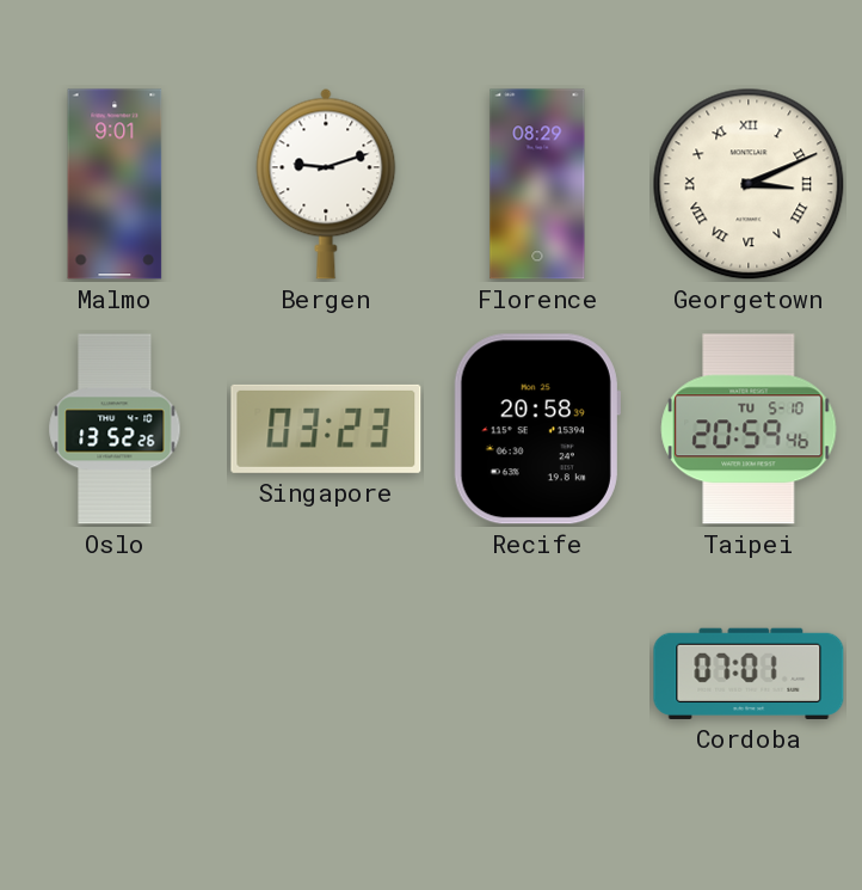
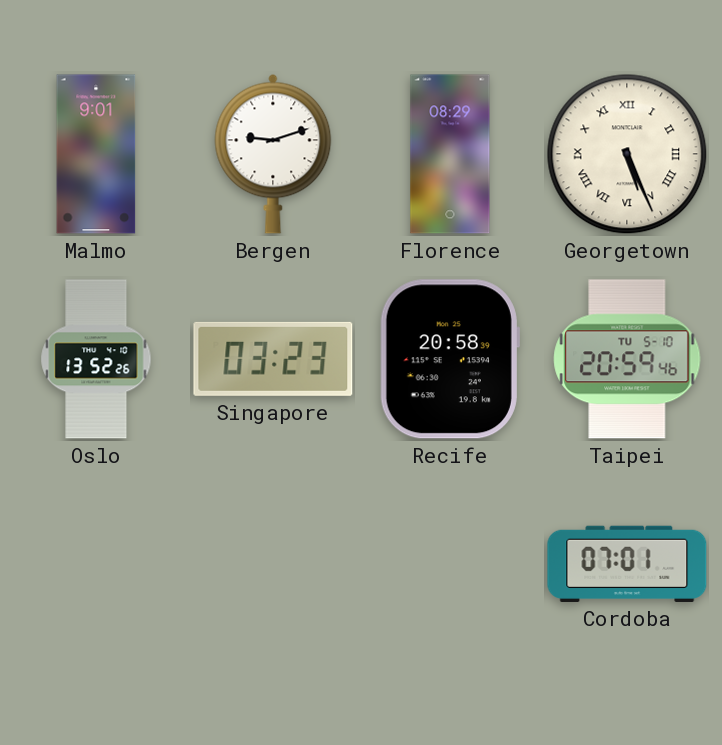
Georgetown: 3:11 -> 5:26 (627, 154)
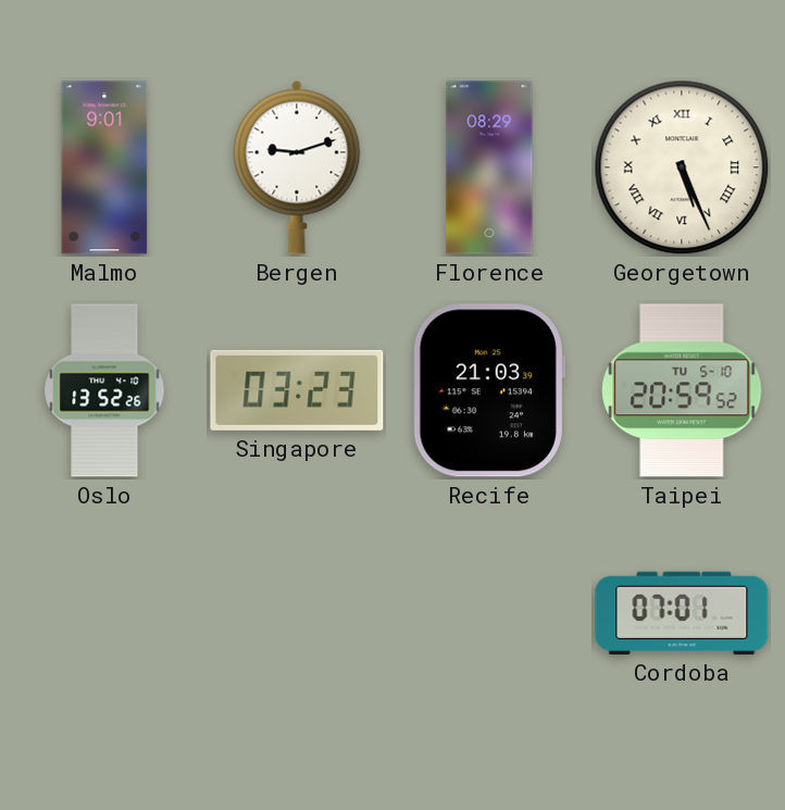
Recife: 20:58 -> 21:03 (489, 390)
Taipei: 20:59:46 -> 20:59:52 (682, 390)
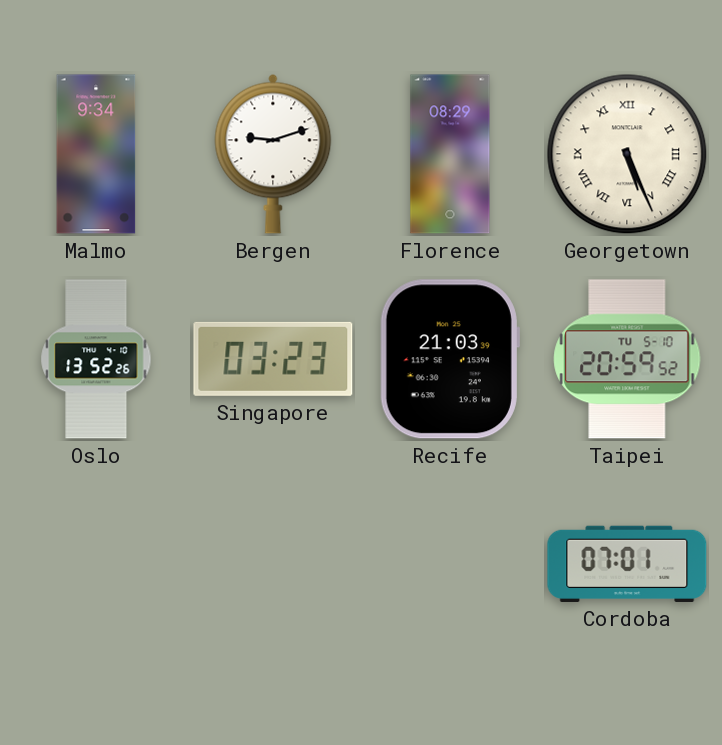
Malmo: 9:01 -> 9:34 (96, 154)
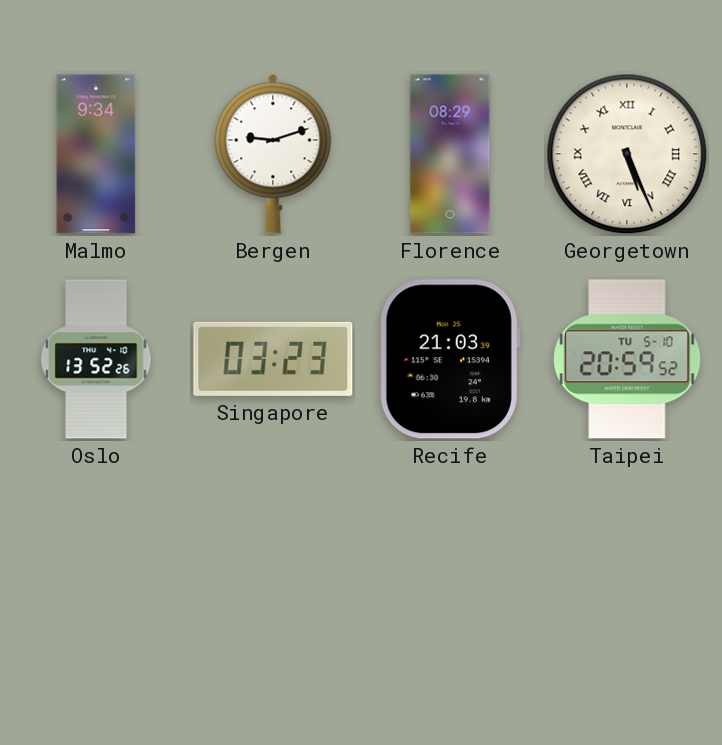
Cordoba: 07:01 -> none (627, 564)
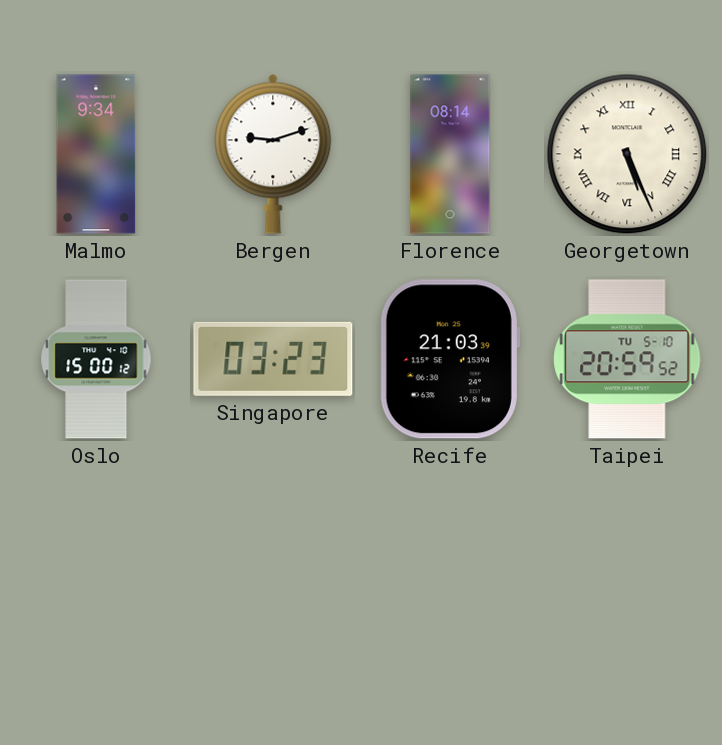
Florence: 08:29 -> 08:14 (450, 154)
Oslo: 13:52 -> 15:00 (96, 359)
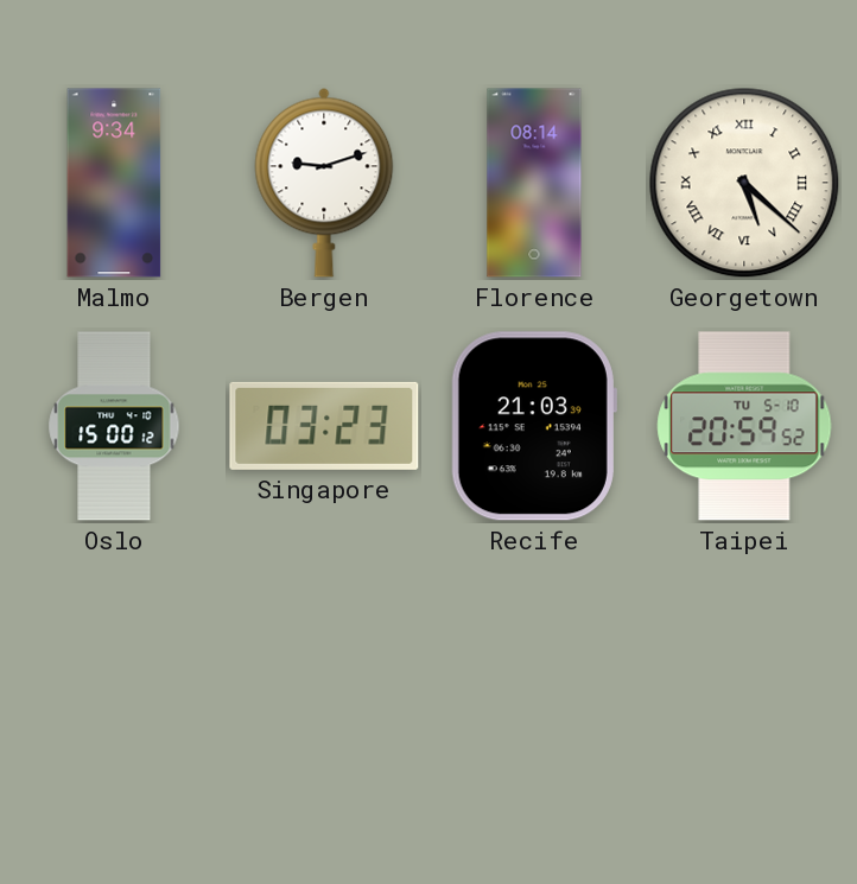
Georgetown: 5:26 -> 5:22 (744, 183)
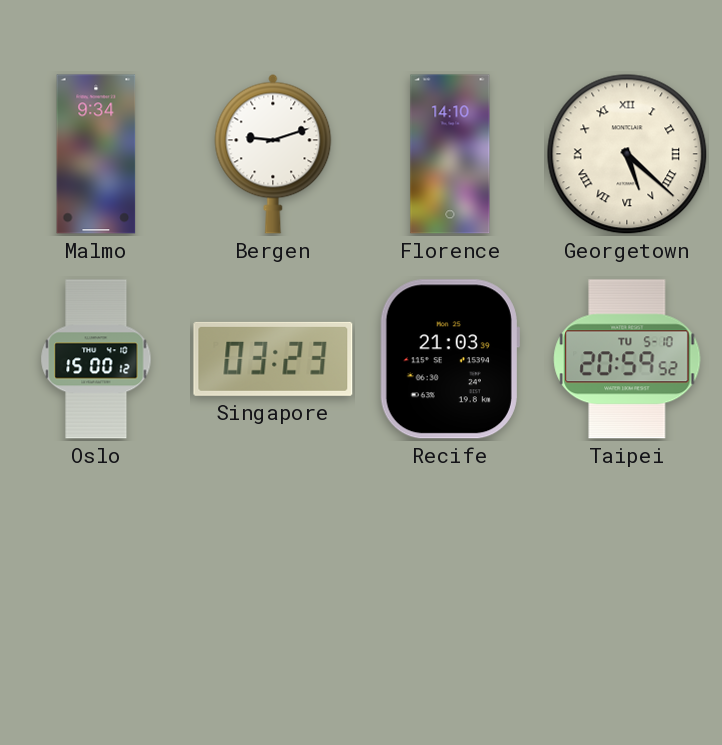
Florence: 08:14 -> 14:10 (450, 154)
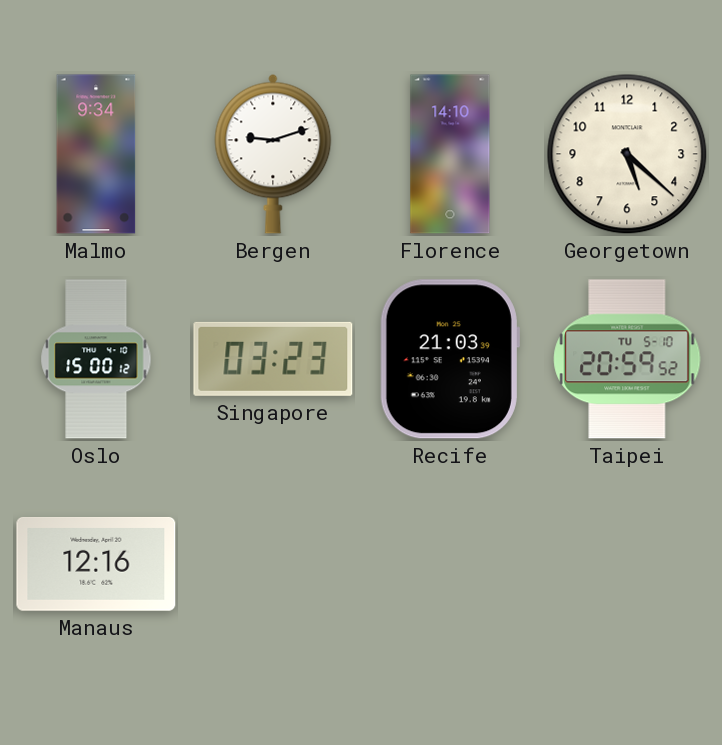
Georgetown numerals: Roman -> Arabic (627, 154)
Manaus: none -> 12:16 (96, 564)
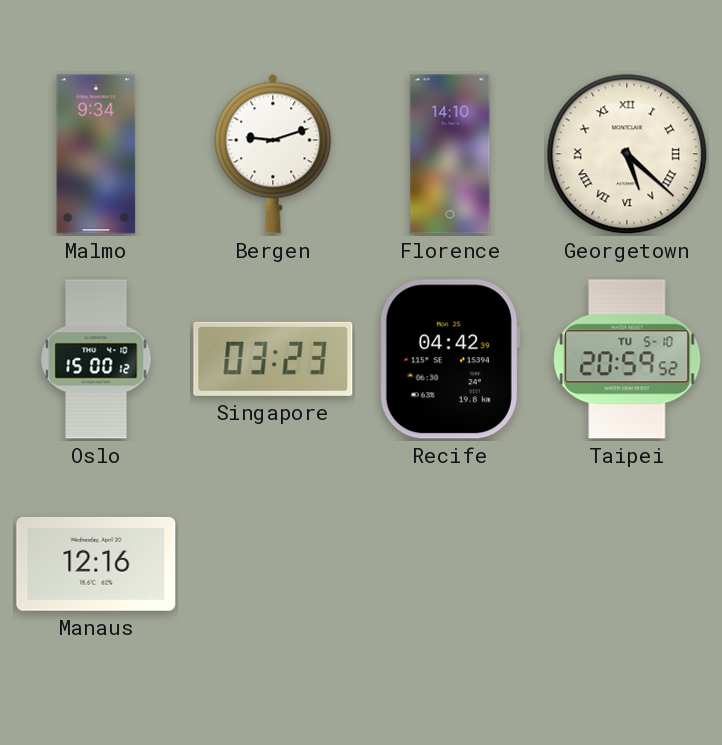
Georgetown numerals: Arabic -> Roman (627, 154)
Recife: 21:03 -> 04:42 (450, 359)
